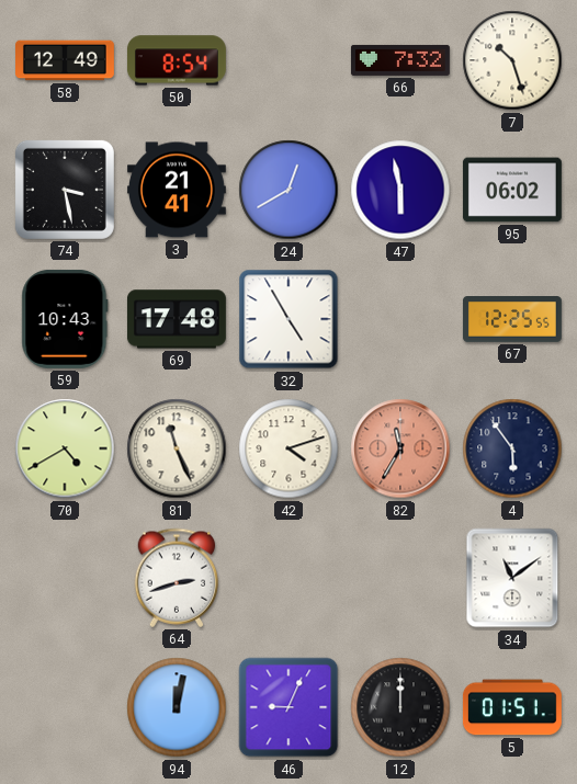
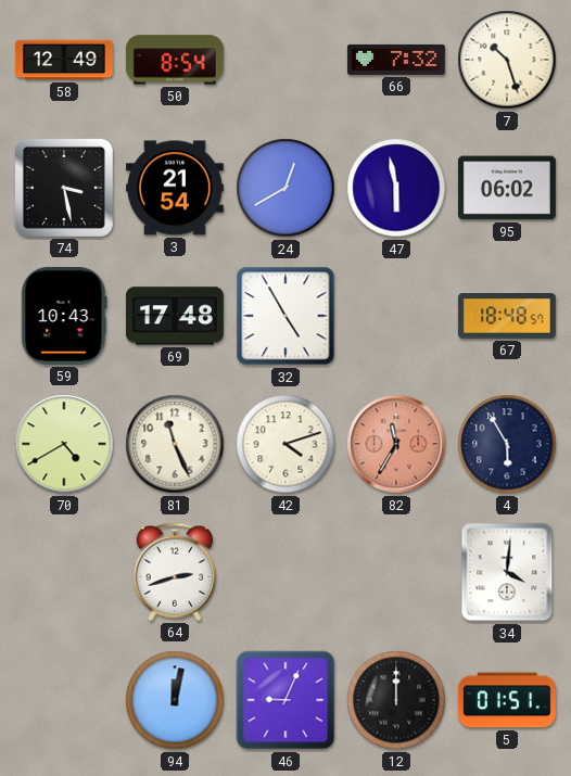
3: 21:41 -> 21:54 (175, 188)
67: 12:25 -> 18:48 (507, 317)
4: 5:54 -> 5:55 (507, 444)
34: 11:09 -> 4:01 (507, 572)
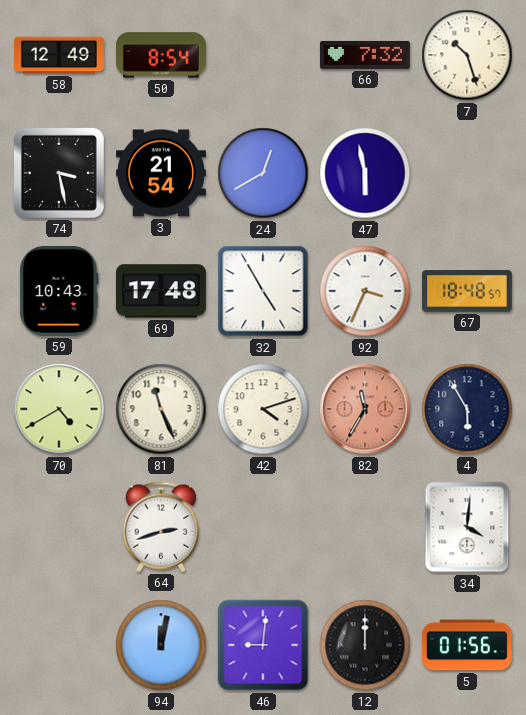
95: 06:02 -> none (507, 188)
92: none -> 3:34 (365, 291)
46: 9:04 -> 9:01 (263, 645)
5: 01:51 -> 01:56 (467, 645)
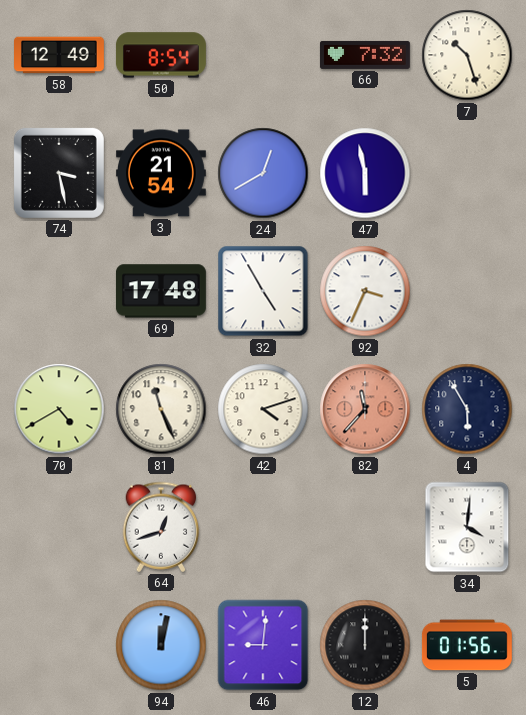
59: 10:43 -> none (59, 291)
67: 18:48 -> none (467, 292)
82: 11:35 -> 11:37 (365, 409)
64: 2:42 -> 12:42 (161, 527)
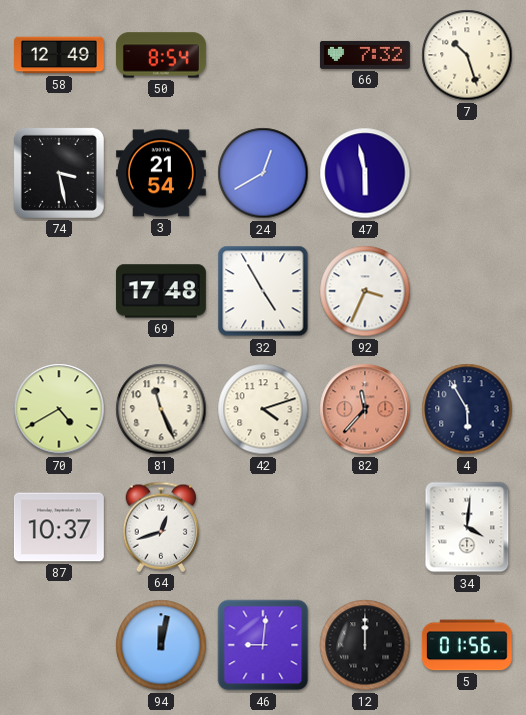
87: none -> 10:37 (59, 527)
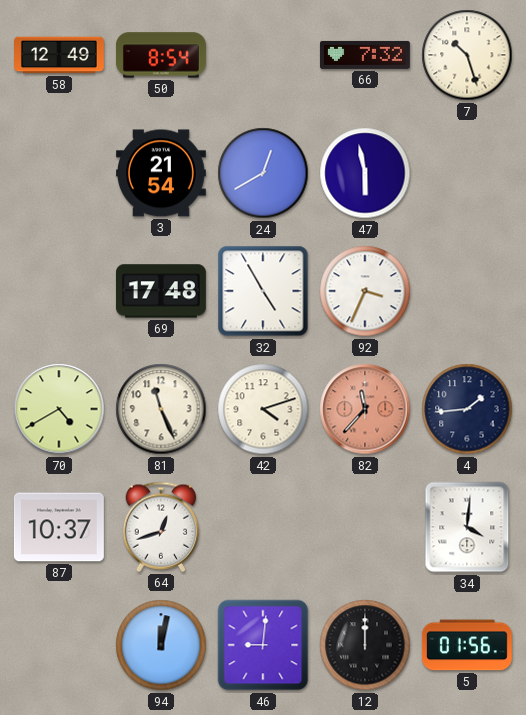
74: 3:28 -> none (59, 173)
4: 5:55 -> 1:44 (467, 409)
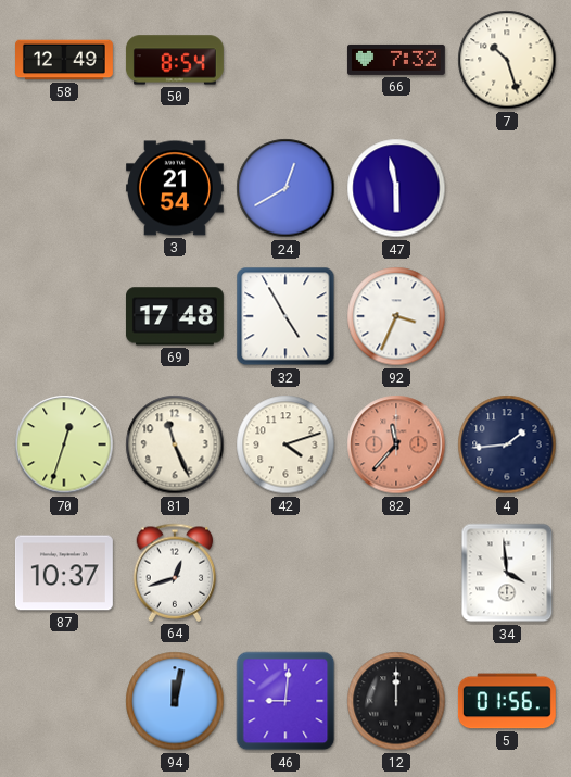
70: 4:40 -> 12:33 (64, 444)
34: 4:01 -> 3:59 (507, 573)
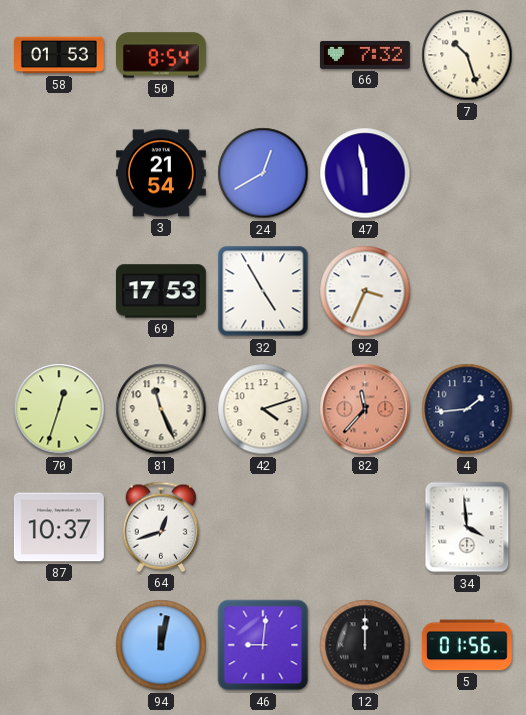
58: 12:49 -> 01:53 (60, 55)
69: 17:48 -> 17:53 (161, 291)
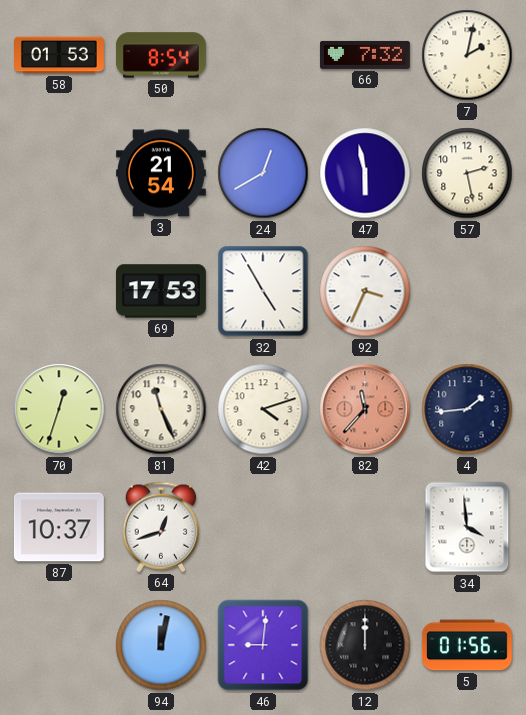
7: 10:27 -> 2:02 (467, 55)
57: none -> 2:28 (467, 173)
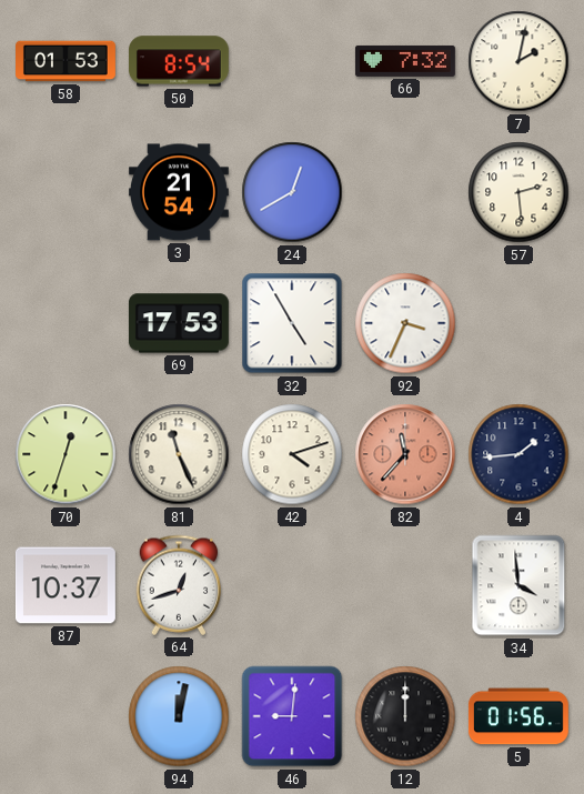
47: 5:58 -> none (365, 173)
57: 2:28 -> 2:29 (518, 192)
